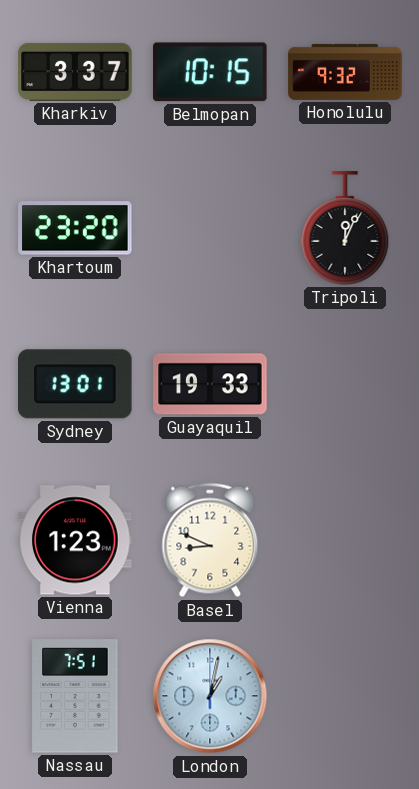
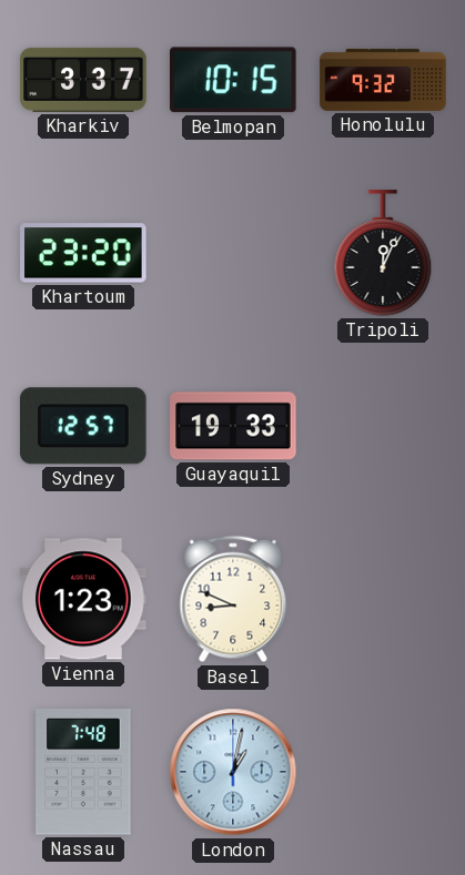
Sydney: 13:01 -> 12:57 (84, 426)
Nassau: 7:51 -> 7:48 (83, 772)
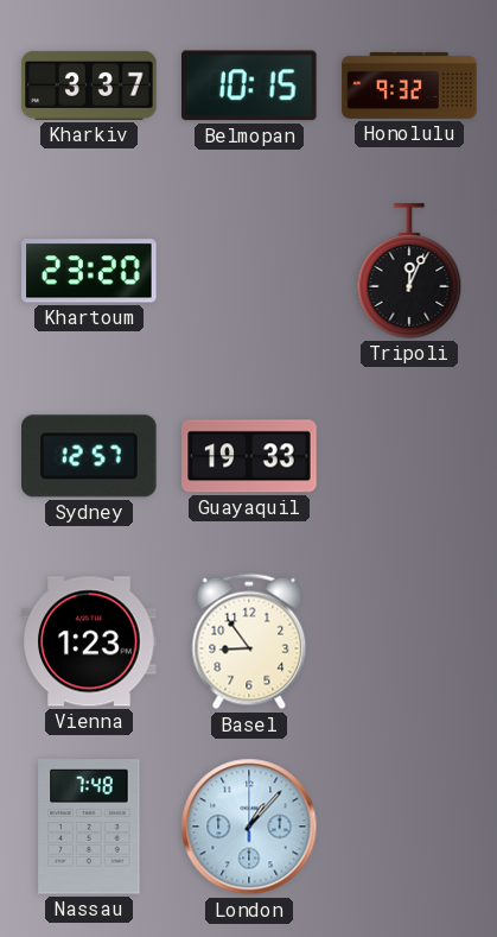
Basel: 8:49 -> 8:54 (249, 641)
London: 1:02 -> 1:07 (249, 827)
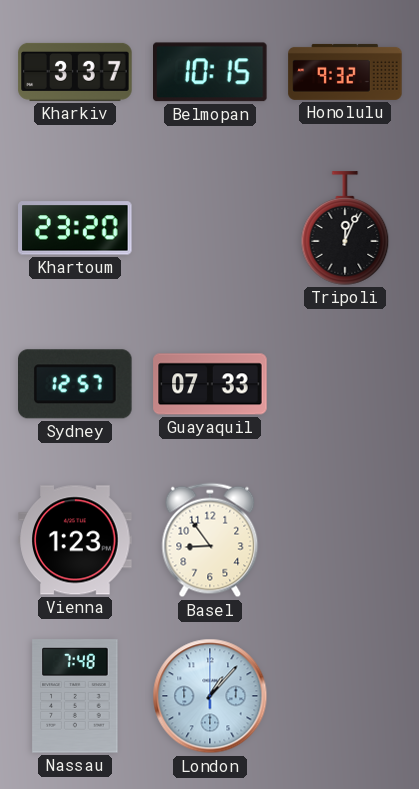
Guayaquil: 19:33 -> 07:33 (210, 384)
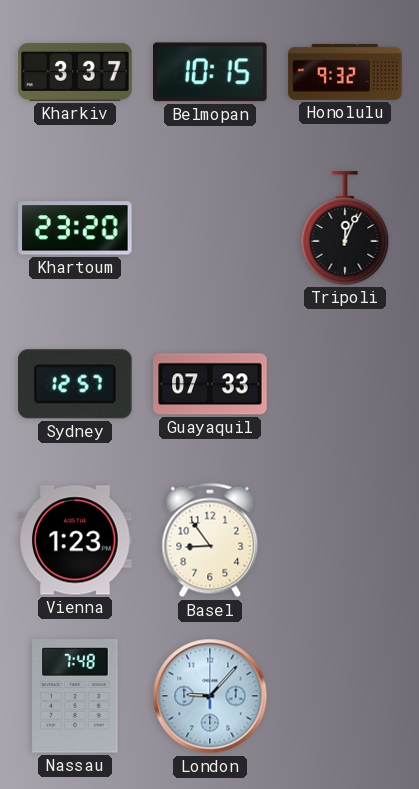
London: 1:07 -> 9:07 (210, 696)
